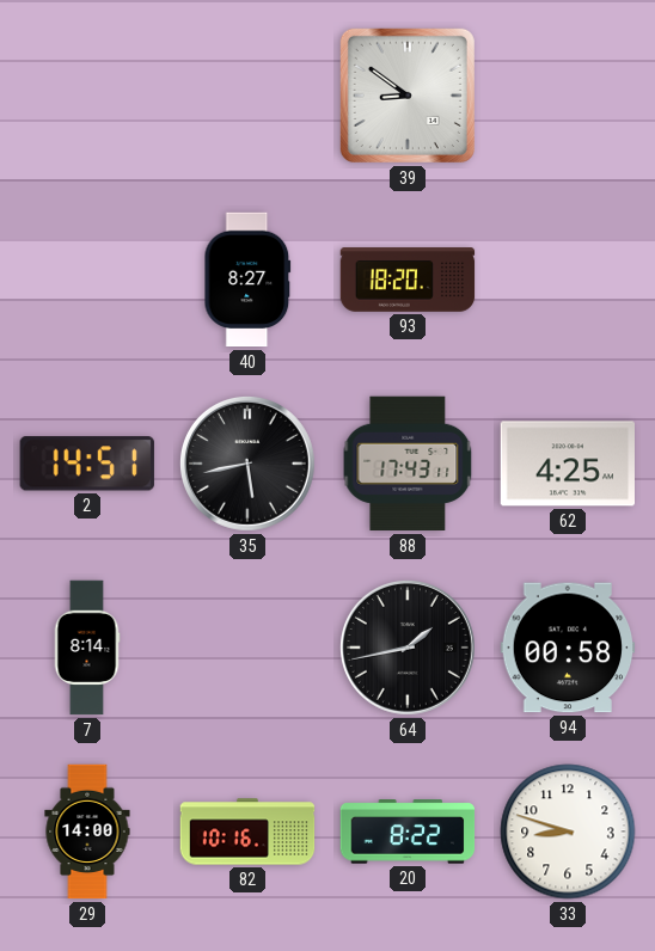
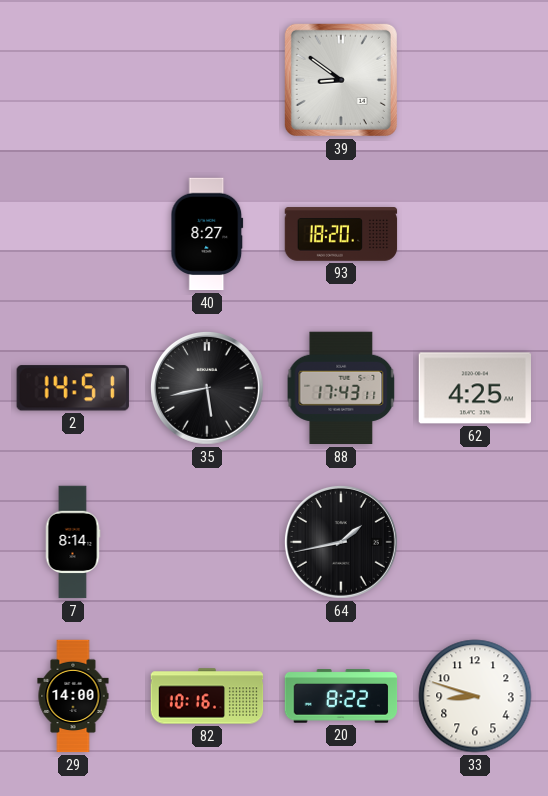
94: 00:58 -> none (568, 648)
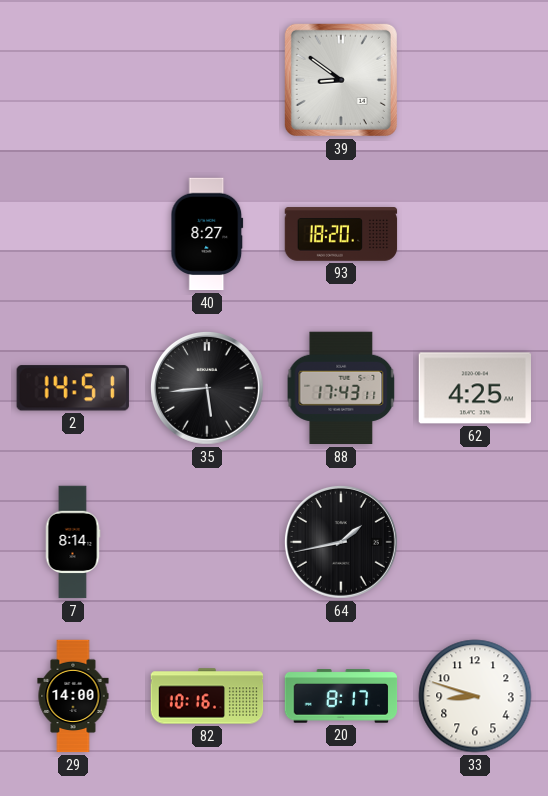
35: 5:43 -> 5:44 (207, 388)
20: 8:22 -> 8:17 (341, 696)
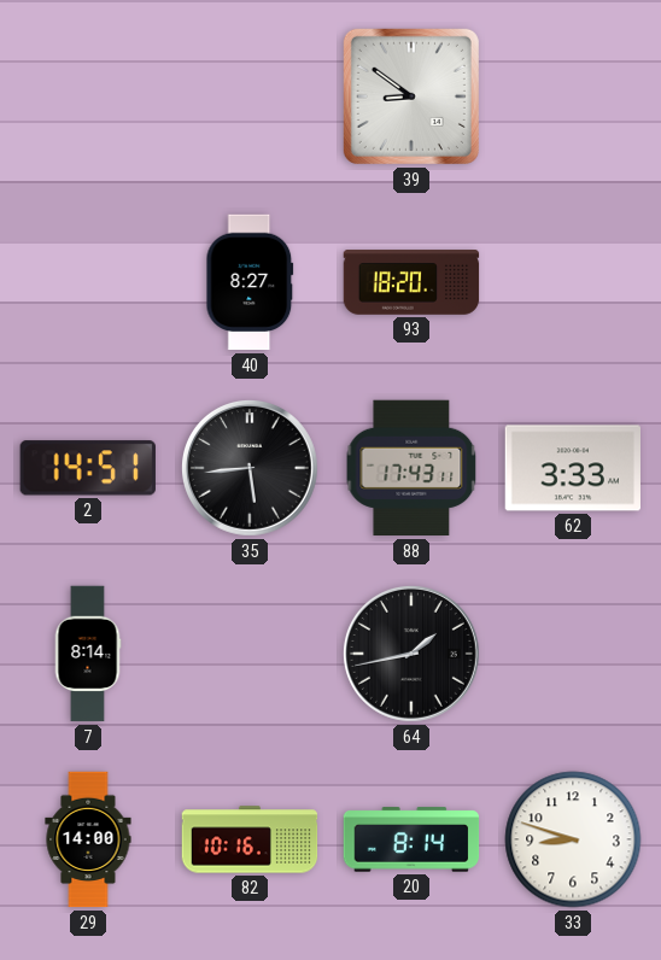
62: 4:25 -> 3:33 (573, 468)
20: 8:17 -> 8:14 (411, 839)
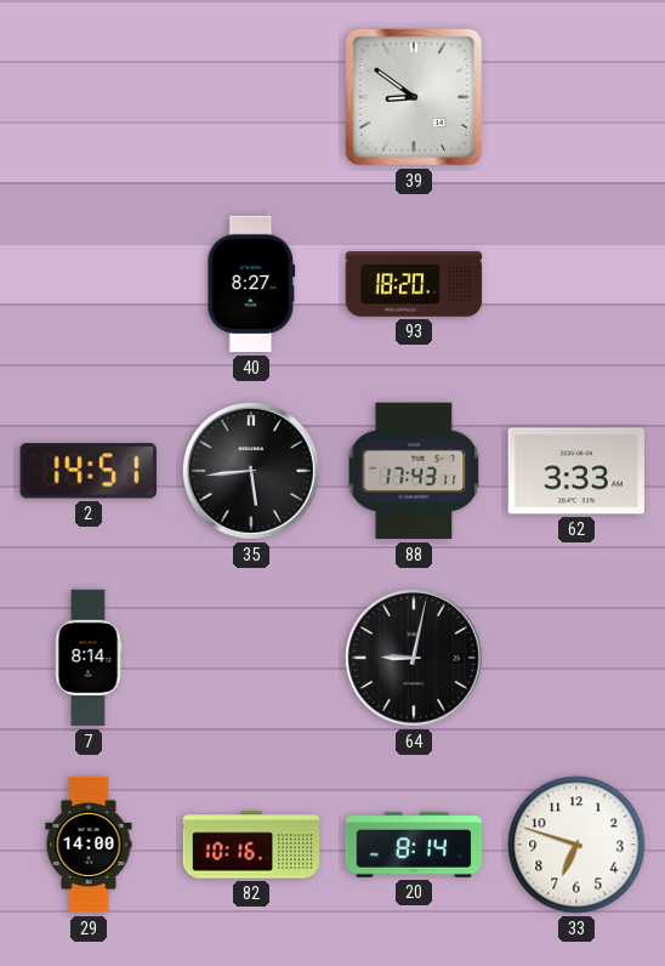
64: 1:43 -> 9:02 (414, 658)
33: 8:48 -> 6:48 (576, 845)
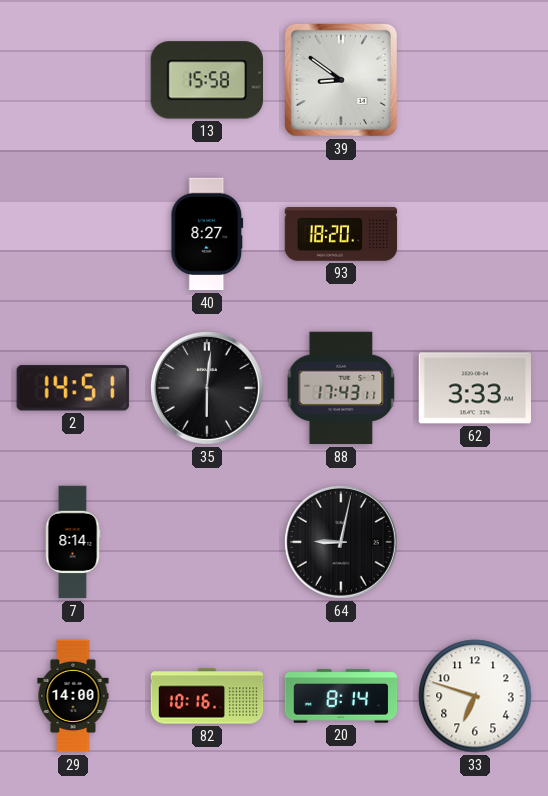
13: none -> 15:58 (206, 80)
35: 5:44 -> 6:01 (207, 388)
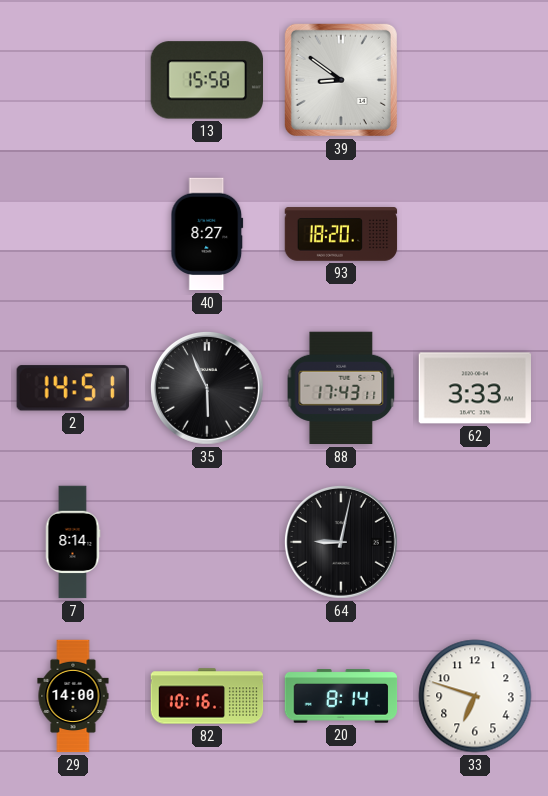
35: 6:01 -> 5:56 (207, 388)
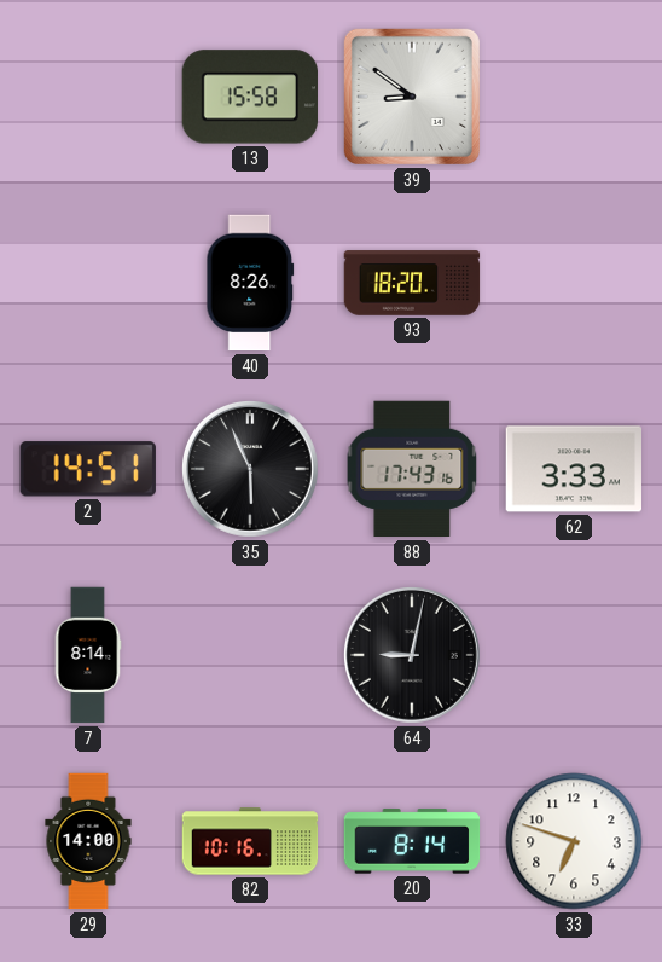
40: 8:27 -> 8:26 (250, 283)
88: 17:43:11 -> 17:43:16 (412, 469)
